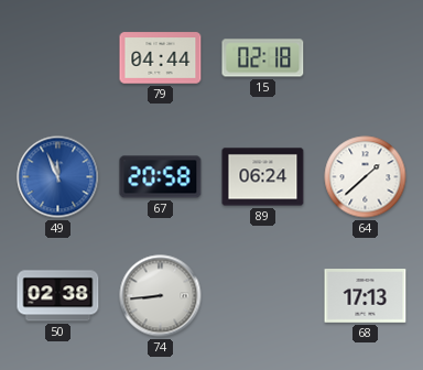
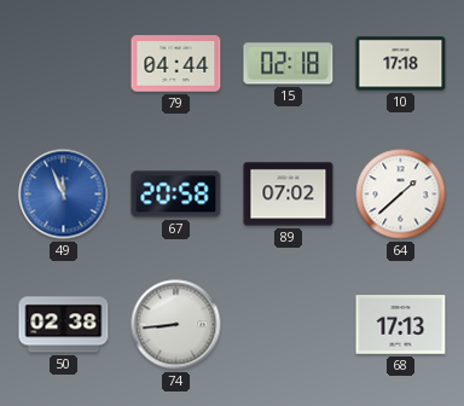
10: none -> 17:18 (401, 64)
89: 06:24 -> 07:02 (289, 195)
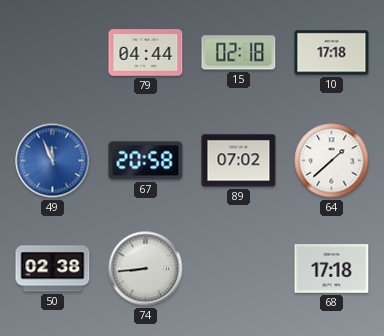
68: 17:13 -> 17:18 (332, 269)
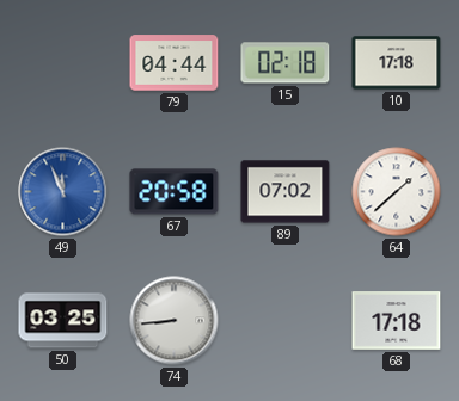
50: 02:38 -> 03:25 (63, 321)
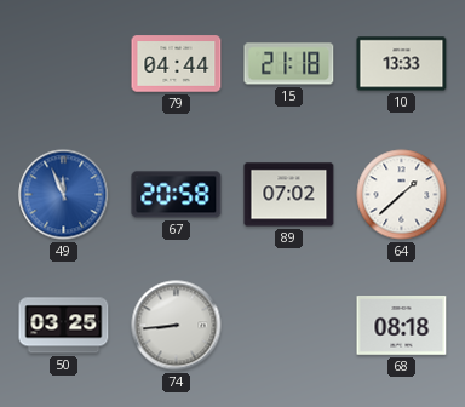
15: 02:18 -> 21:18 (289, 64)
10: 17:18 -> 13:33 (402, 64)
68: 17:18 -> 08:18 (402, 326)
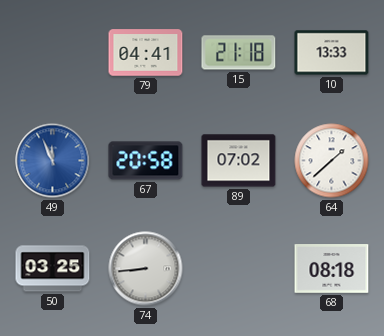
79: 04:44 -> 04:41 (146, 53)
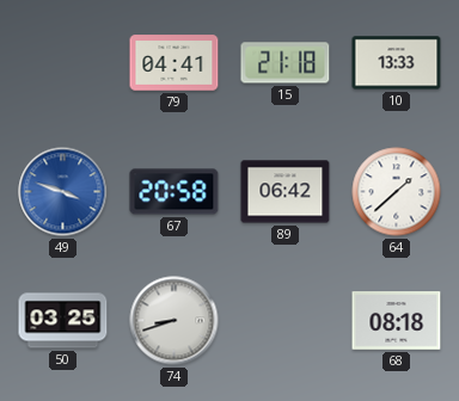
49: 11:56 -> 3:48 (63, 192)
89: 07:02 -> 06:42 (286, 192)
74: 8:44 -> 8:42 (175, 321)
